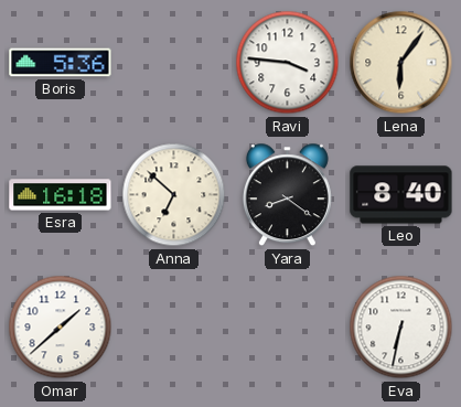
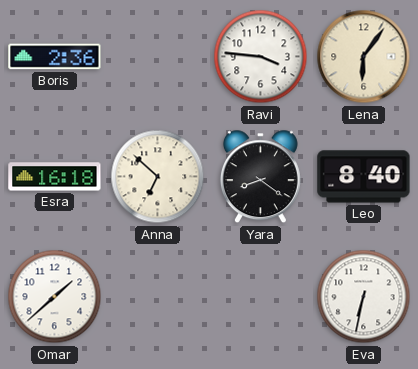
Boris: 5:36 -> 2:36 (55, 57)
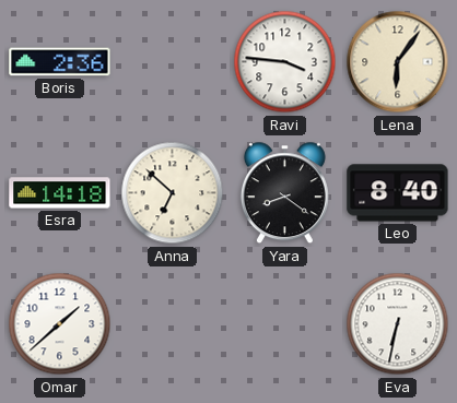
Esra: 16:18 -> 14:18 (60, 193)
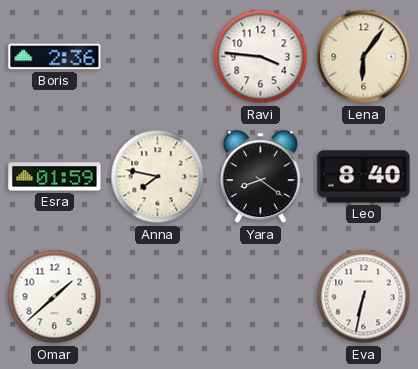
Esra: 14:18 -> 01:59 (55, 177)
Anna: 6:52 -> 7:47 (158, 177)
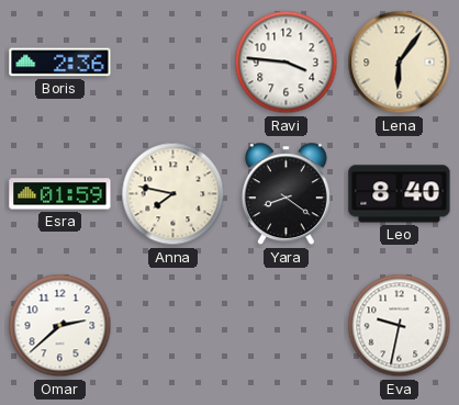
Omar: 1:38 -> 2:38 (60, 326)
Eva: 6:32 -> 9:32 (400, 326)
